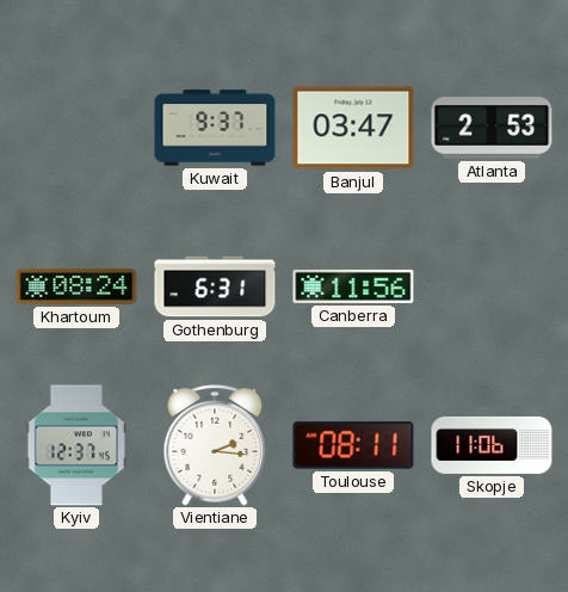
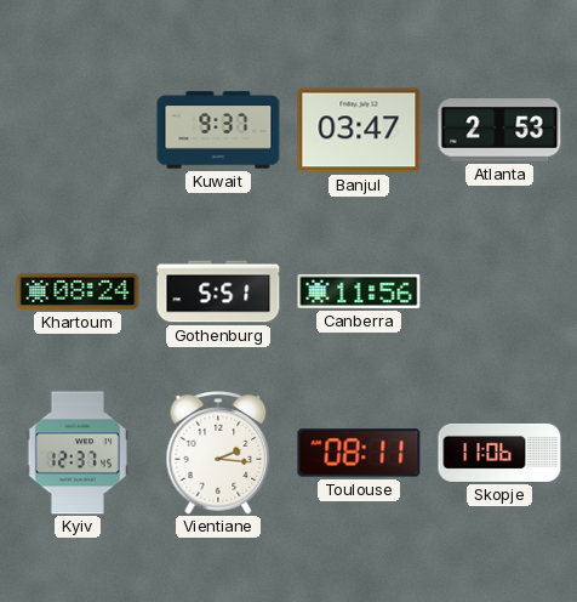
Gothenburg: 6:31 -> 5:51 (218, 291)
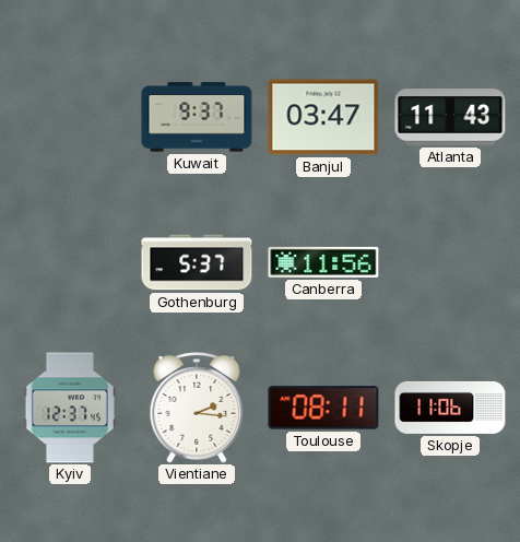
Atlanta: 2:53 -> 11:43 (450, 117)
Khartoum: 08:24 -> none (78, 291)
Gothenburg: 5:51 -> 5:37 (197, 262)
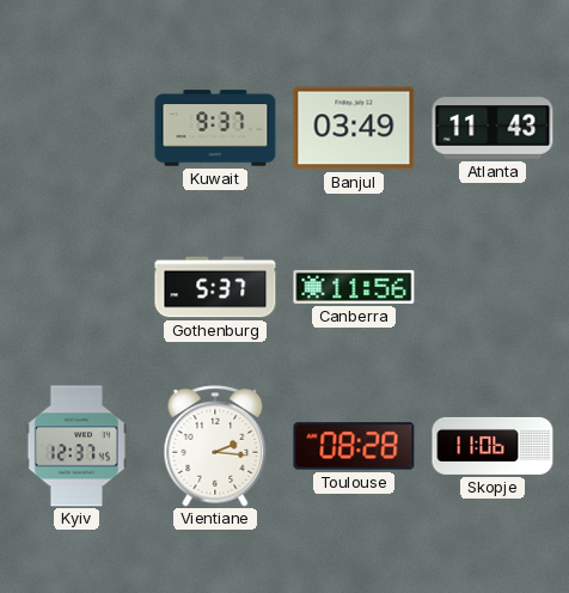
Banjul: 03:47 -> 03:49 (354, 128)
Toulouse: 08:11 -> 08:28 (354, 446)
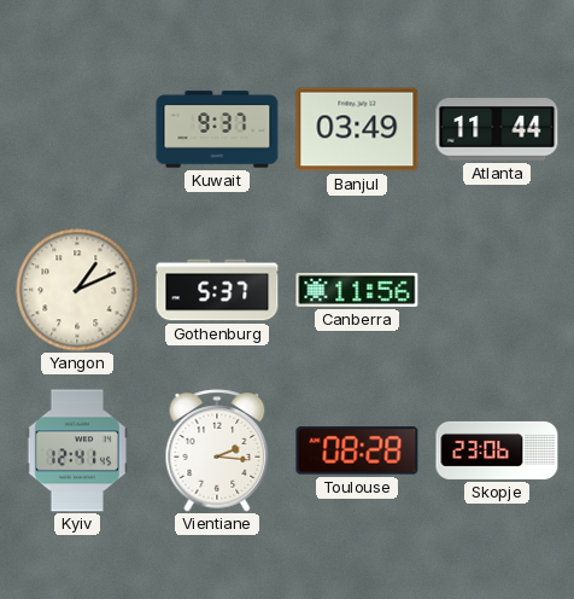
Atlanta: 11:43 -> 11:44 (497, 129)
Yangon: none -> 1:11 (77, 290)
Kyiv: 12:37 -> 12:41 (77, 450)
Skopje: 11:06 -> 23:06 (497, 450)
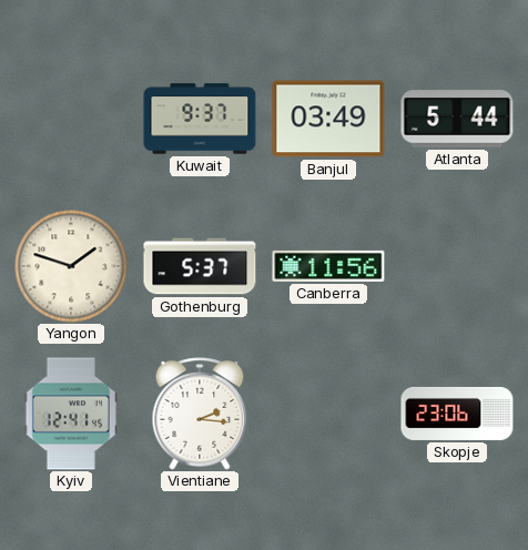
Atlanta: 11:44 -> 5:44 (457, 119)
Yangon: 1:11 -> 1:48 (71, 266)
Toulouse: 08:28 -> none (357, 450)
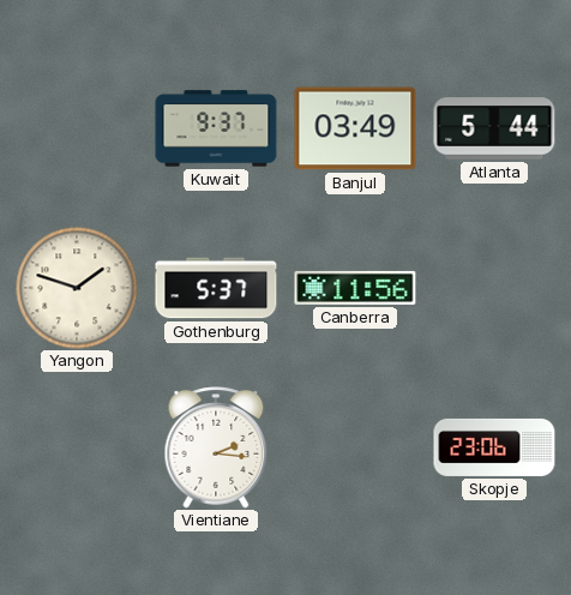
Kyiv: 12:41 -> none (71, 414)
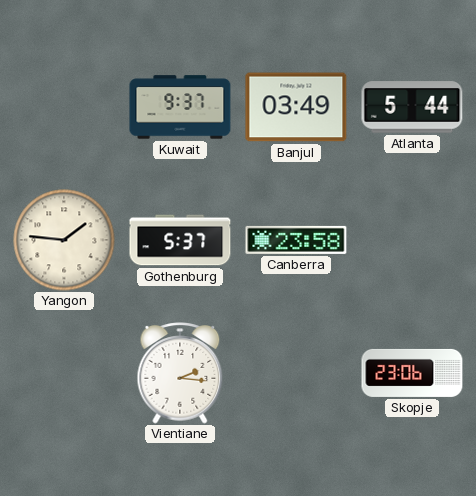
Yangon: 1:48 -> 1:46 (64, 240)
Canberra: 11:56 -> 23:58 (296, 240)
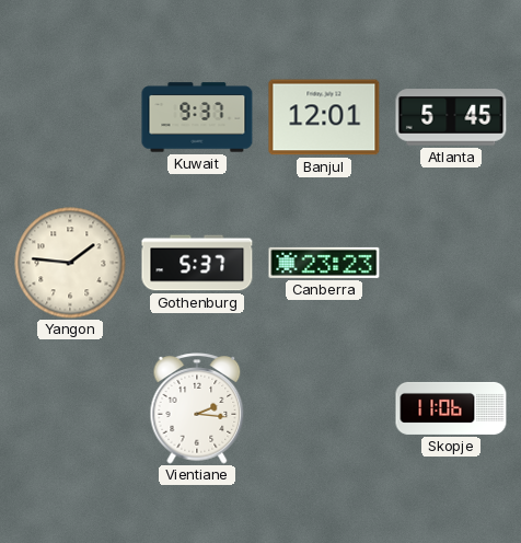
Banjul: 03:49 -> 12:01 (324, 117)
Atlanta: 5:44 -> 5:45 (451, 117)
Canberra: 23:58 -> 23:23 (324, 263)
Skopje: 23:06 -> 11:06 (451, 408)
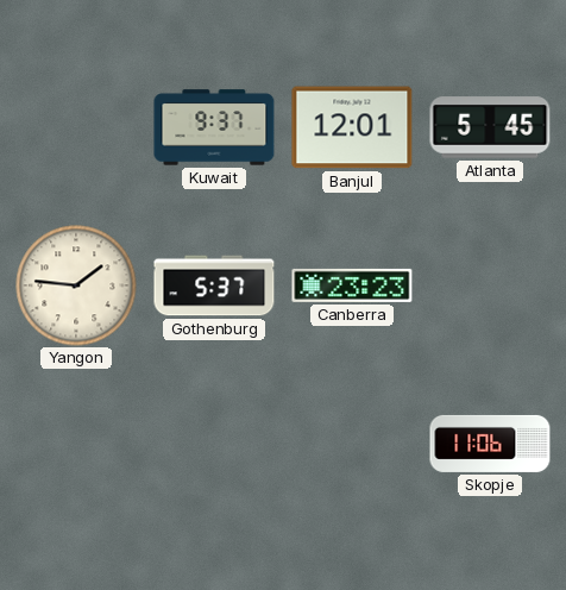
Vientiane: 2:16 -> none (197, 408)
